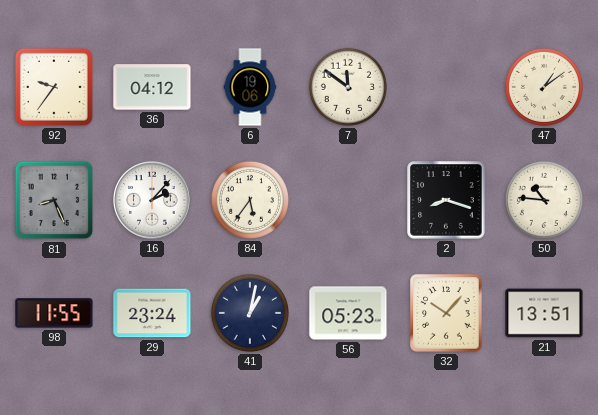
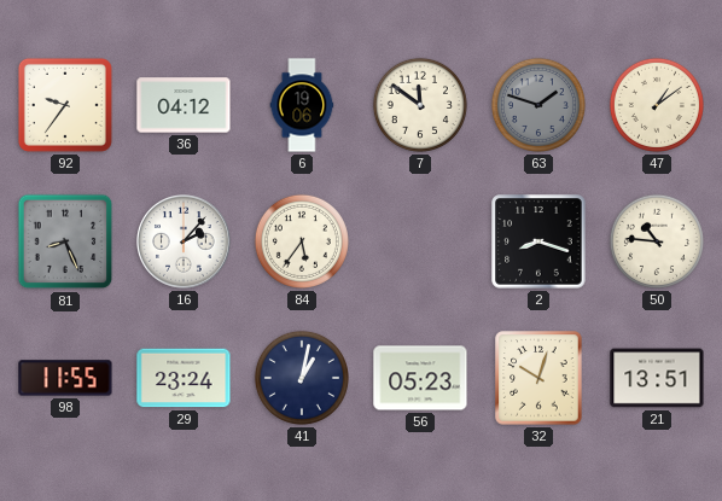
63: none -> 1:48 (538, 105)
32: 10:07 -> 10:03 (538, 378)
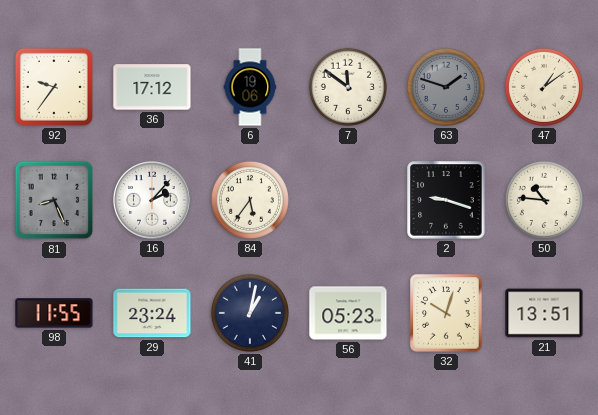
36: 04:12 -> 17:12 (152, 87)
2: 8:18 -> 9:18 (446, 200)
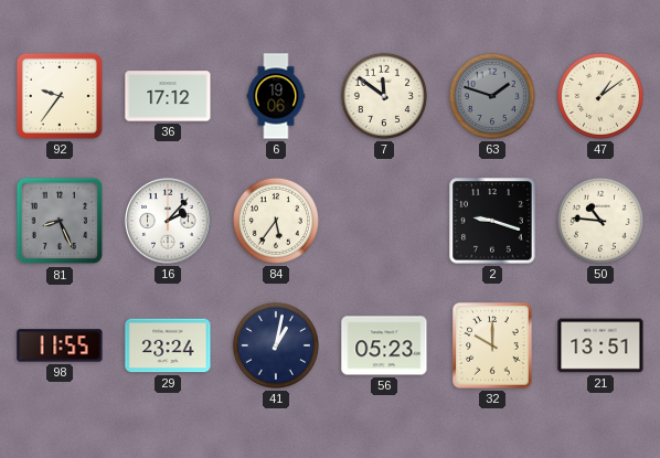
32: 10:03 -> 10:00 (492, 345)
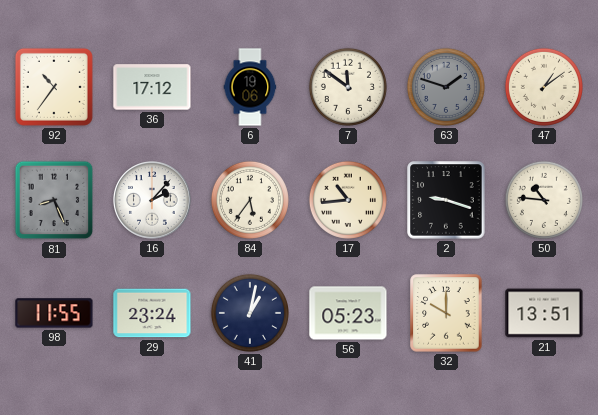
92: 9:36 -> 10:36 (54, 87)
17: none -> 10:44 (348, 200)
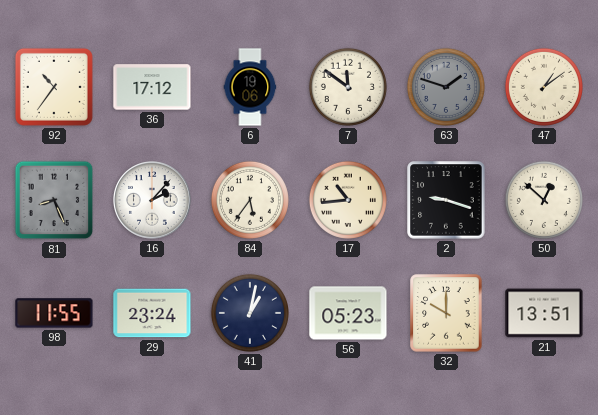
50: 10:46 -> 12:52 (544, 200)
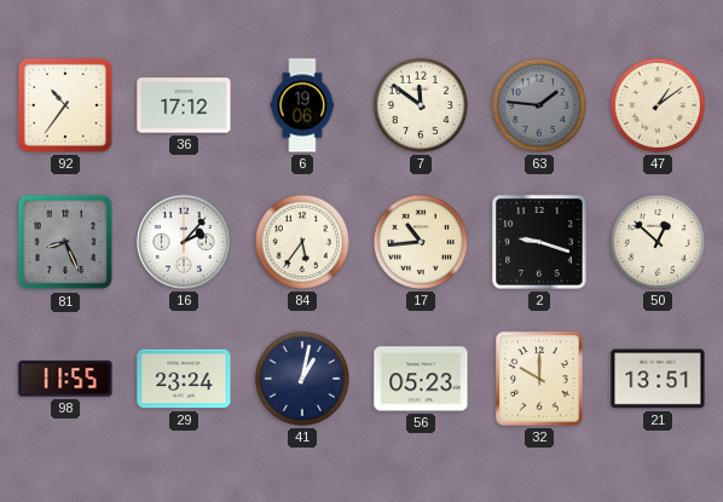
63: 1:48 -> 1:46 (539, 105)
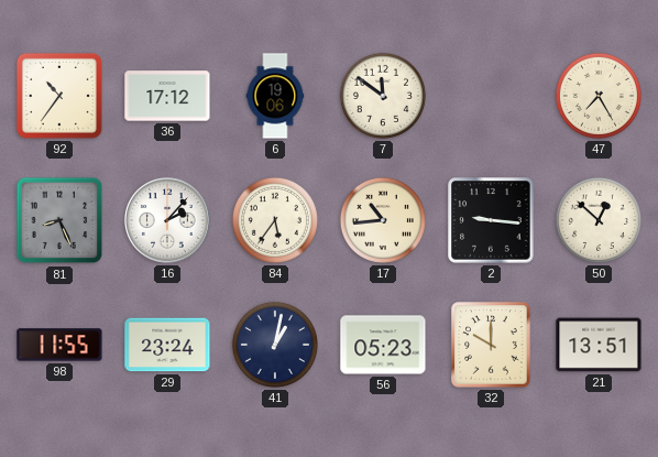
63: 1:46 -> none (539, 105)
47: 1:09 -> 7:25 (599, 96)
2: 9:18 -> 9:16 (491, 220)
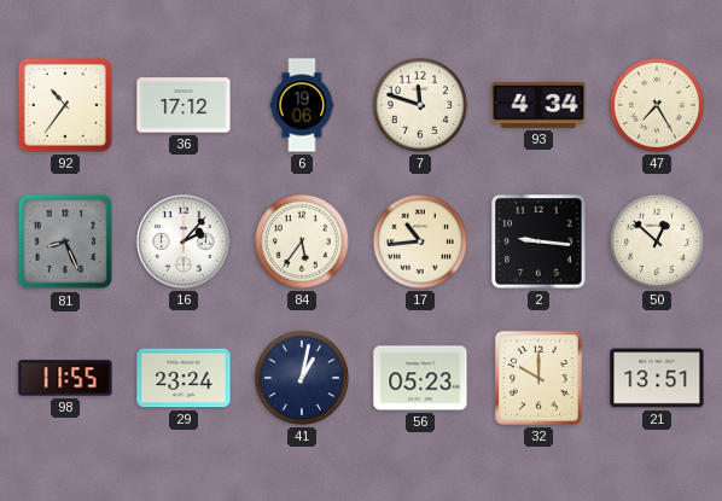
7: 11:51 -> 11:48 (420, 105)
93: none -> 4:34 (538, 105)
